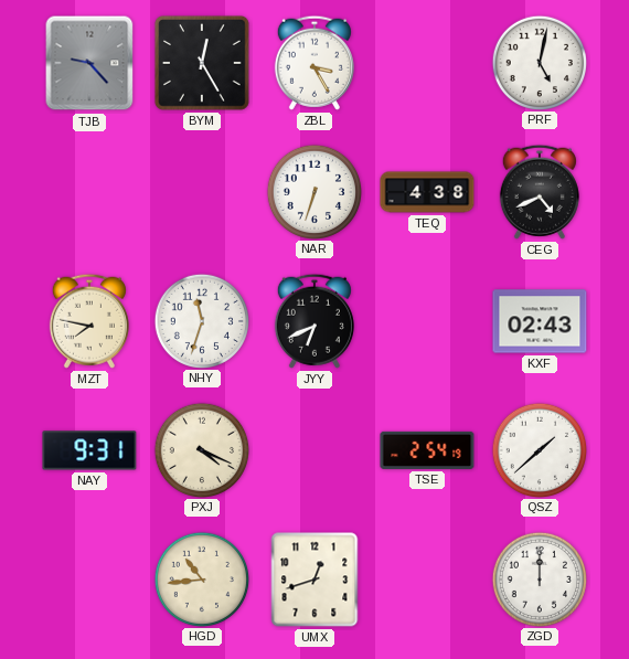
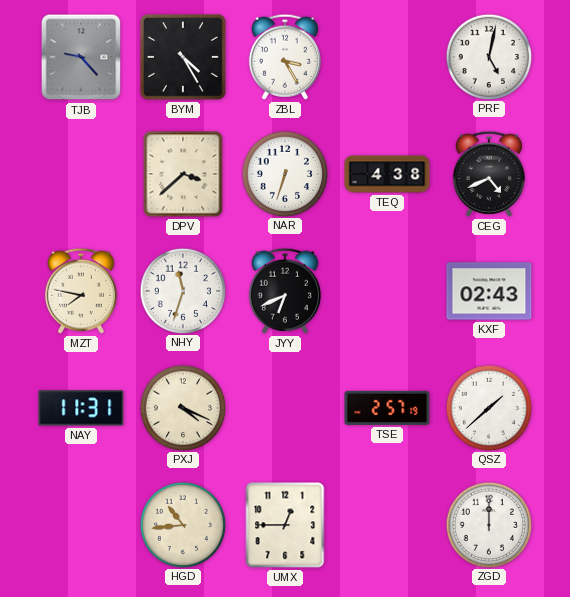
BYM: 12:25 -> 4:25 (183, 57)
DPV: none -> 3:38 (183, 174)
NAY: 9:31 -> 11:31 (81, 408)
TSE: 2:54 -> 2:57 (387, 408)
UMX: 12:42 -> 12:45 (285, 525)
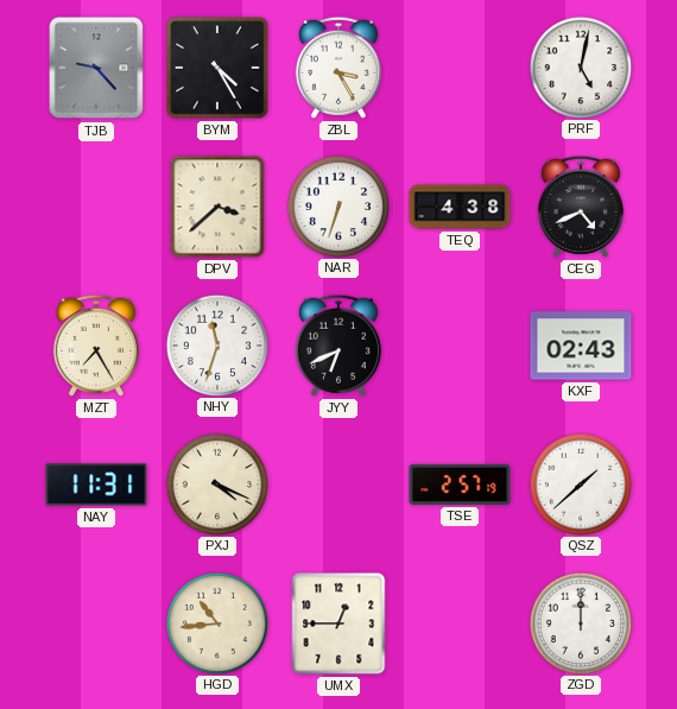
MZT: 7:47 -> 7:25 (96, 346)
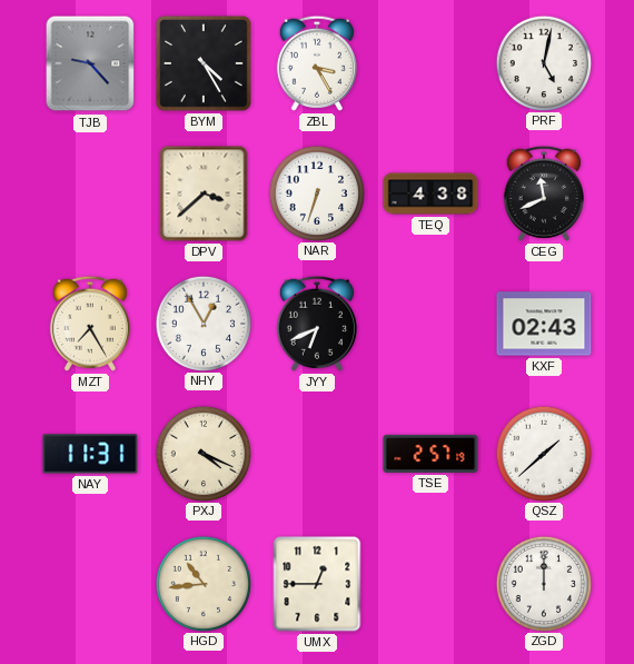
CEG: 4:41 -> 11:41 (544, 194)
NHY: 11:33 -> 12:55 (202, 323)
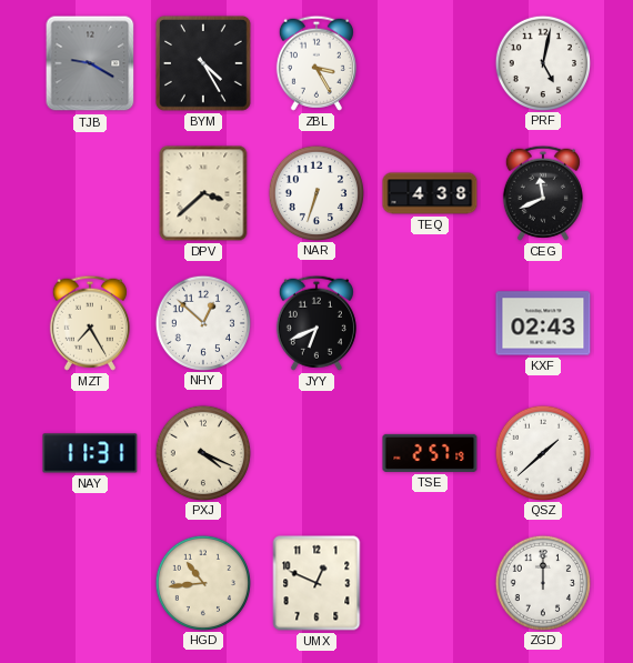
TJB: 9:23 -> 9:20 (90, 63)
NHY: 12:55 -> 12:52 (202, 322)
UMX: 12:45 -> 12:49 (316, 583)
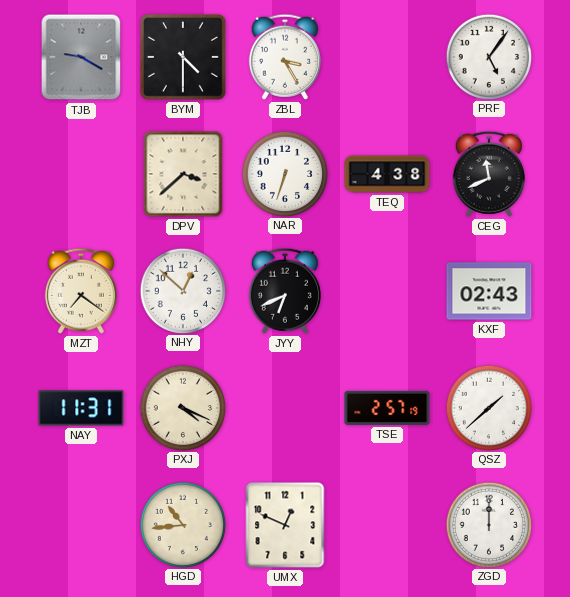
BYM: 4:25 -> 4:30 (183, 57)
PRF: 5:02 -> 5:06 (488, 56)
MZT: 7:25 -> 7:21 (81, 291)
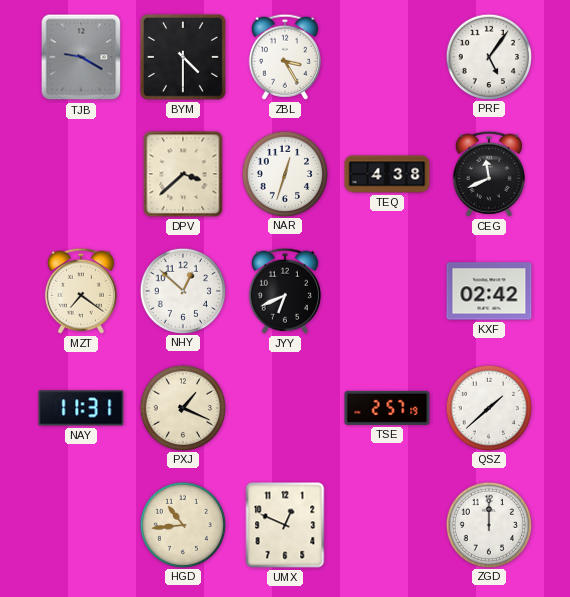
NAR: 6:33 -> 12:33 (284, 173)
KXF: 02:43 -> 02:42 (489, 291)
PXJ: 4:19 -> 1:19 (182, 407)
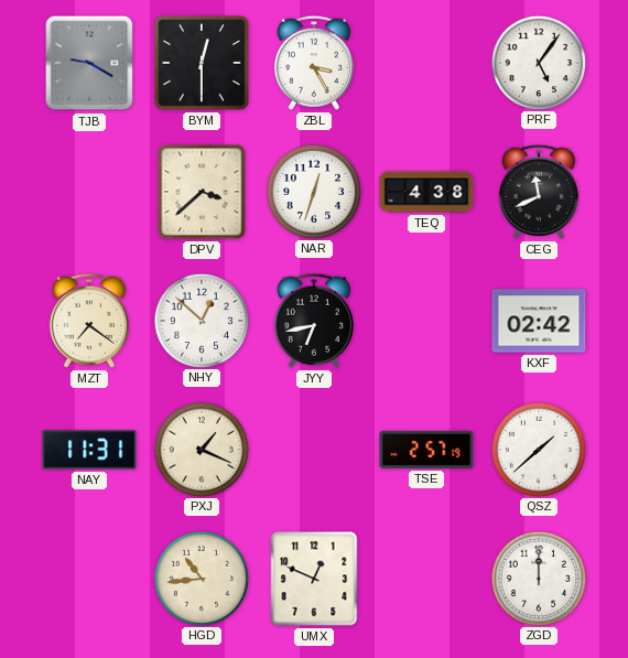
BYM: 4:30 -> 12:30 (202, 63)
JYY: 6:41 -> 6:43 (314, 321)
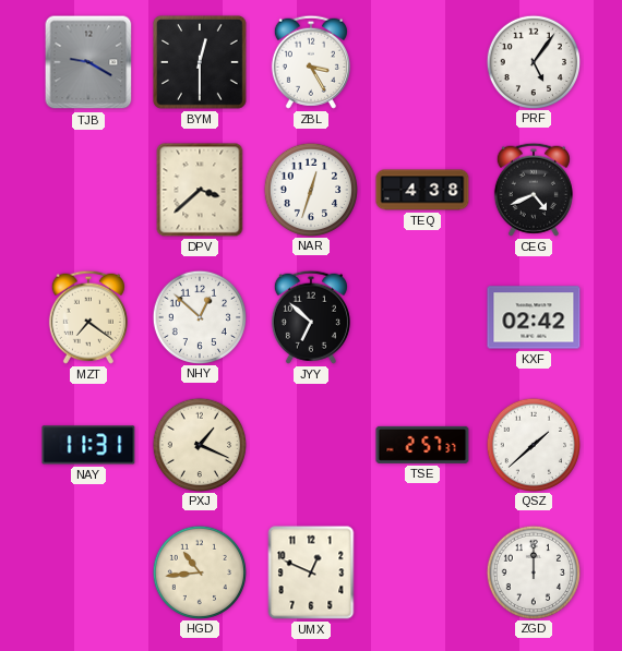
CEG: 11:41 -> 4:41 (534, 190)
JYY: 6:43 -> 6:52 (311, 317)
TSE: 2:57:19 -> 2:57:37 (422, 445)
